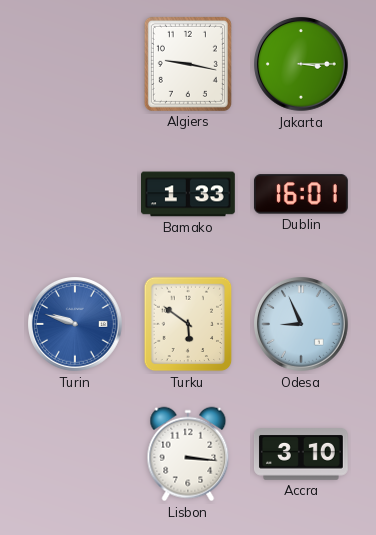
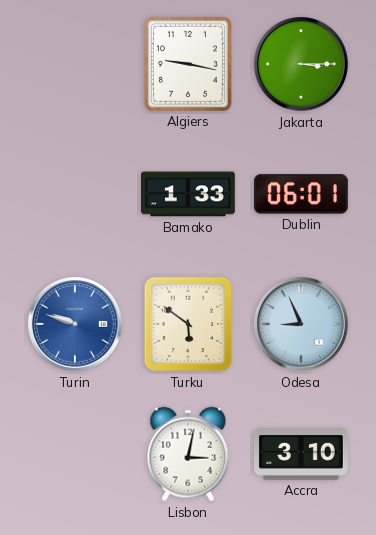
Dublin: 16:01 -> 06:01 (301, 194)
Lisbon: 3:16 -> 3:02 (188, 454)
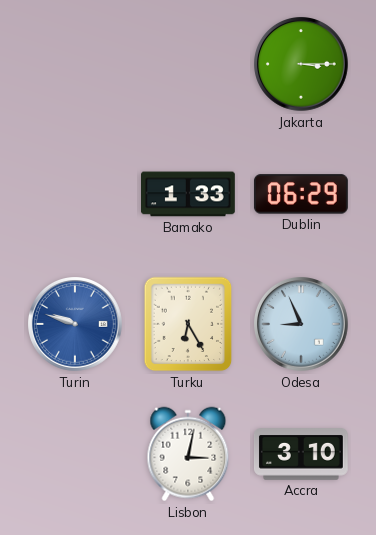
Algiers: 9:17 -> none (188, 64)
Dublin: 06:01 -> 06:29 (301, 194)
Turku: 5:51 -> 6:25 (188, 324)
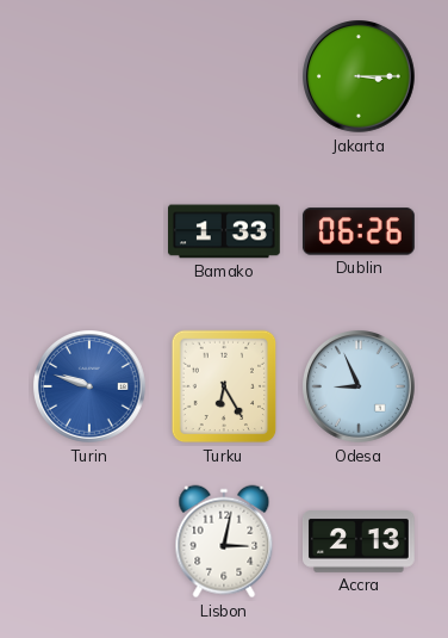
Dublin: 06:29 -> 06:26 (359, 231)
Accra: 3:10 -> 2:13 (360, 543)
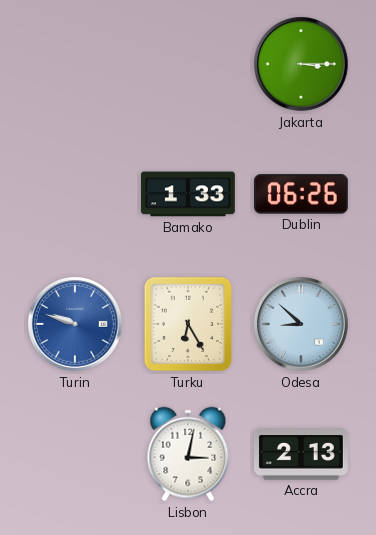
Odesa: 8:56 -> 8:52 (302, 325)
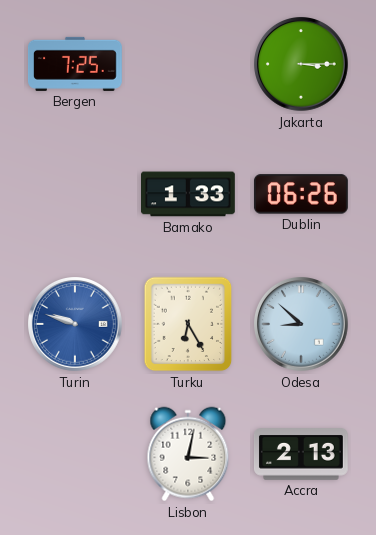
Bergen: none -> 7:25 (75, 64)
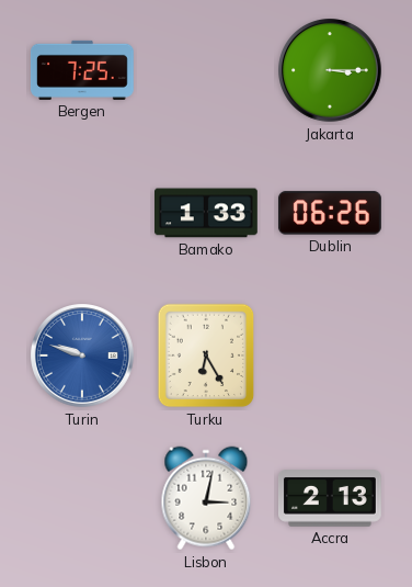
Odesa: 8:52 -> none (302, 325)
